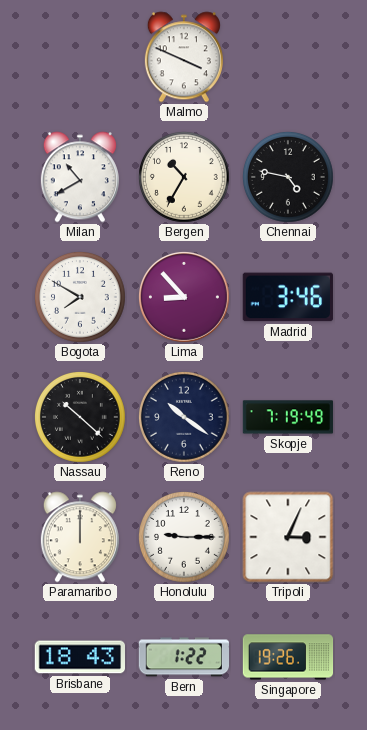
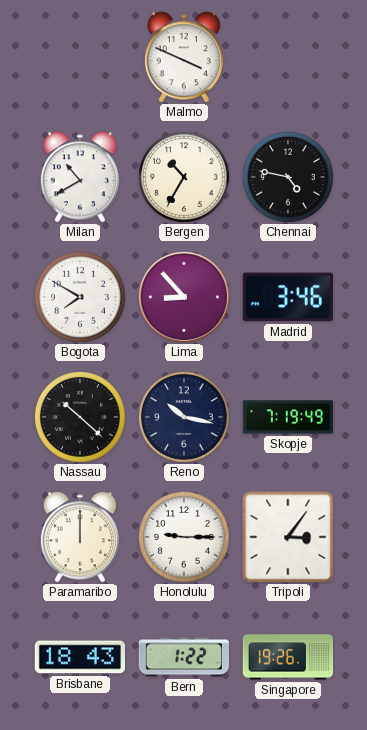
Reno: 10:21 -> 10:17 (185, 418)
Tripoli: 3:04 -> 3:06 (288, 537)
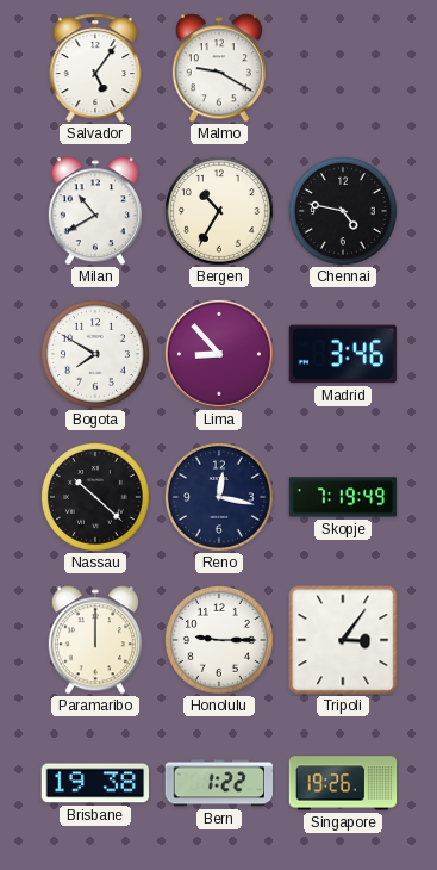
Salvador: none -> 5:06 (95, 68)
Malmo: 3:49 -> 9:20 (219, 68)
Reno: 10:17 -> 12:17 (220, 498)
Brisbane: 18:43 -> 19:38 (94, 783)
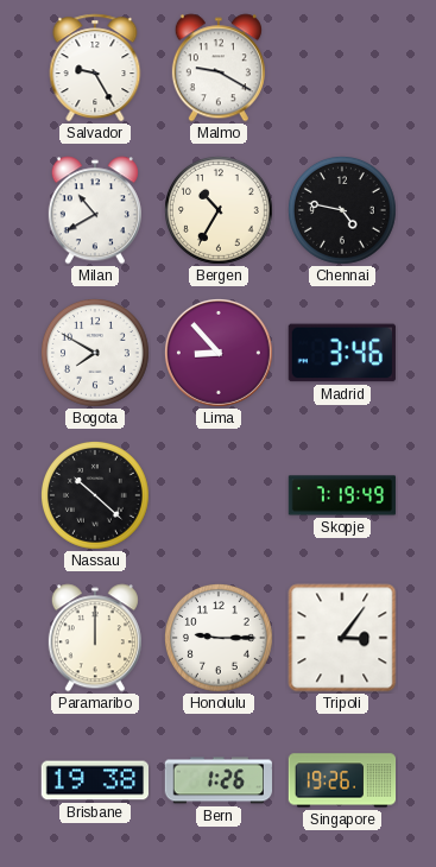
Salvador: 5:06 -> 9:25 (95, 68)
Reno: 12:17 -> none (220, 498)
Bern: 1:22 -> 1:26 (217, 780)
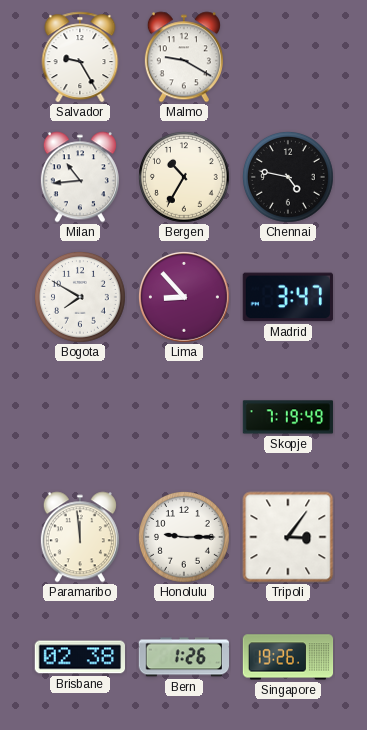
Milan: 10:40 -> 10:44 (80, 177)
Madrid: 3:46 -> 3:47 (288, 297)
Nassau: 10:22 -> none (96, 496)
Paramaribo: 12:00 -> 11:59 (80, 537)
Brisbane: 19:38 -> 02:38 (79, 657)
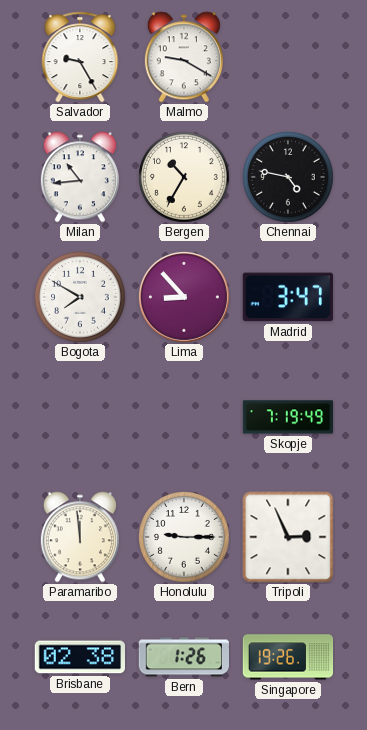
Tripoli: 3:06 -> 2:56 (288, 537)
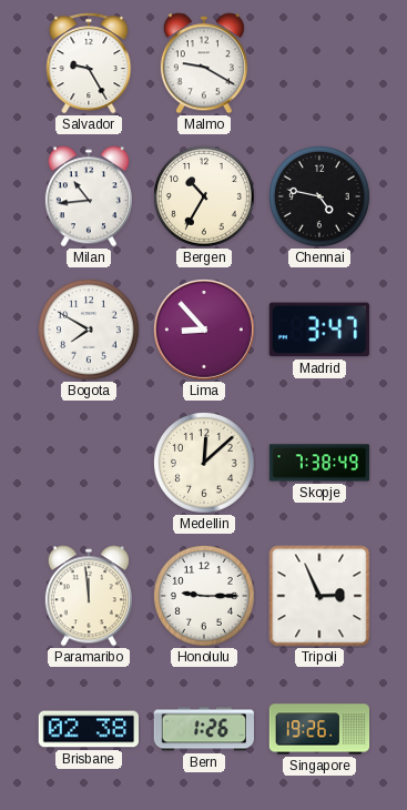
Medellin: none -> 12:08 (205, 464)
Skopje: 7:19 -> 7:38 (319, 463)
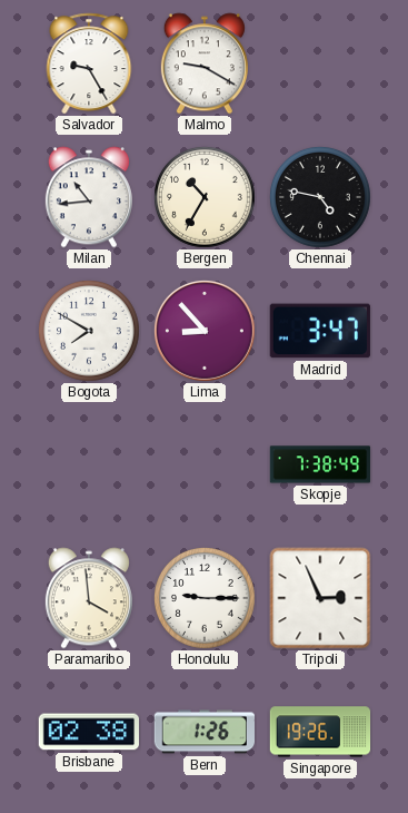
Medellin: 12:08 -> none (205, 464)
Paramaribo: 11:59 -> 3:59 (89, 598)
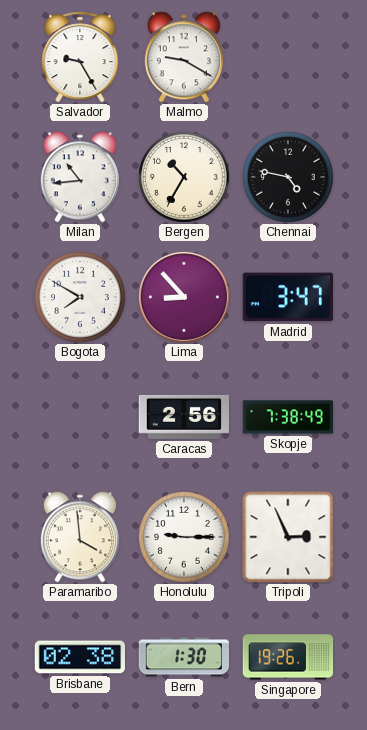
Caracas: none -> 2:56 (183, 417)
Bern: 1:26 -> 1:30 (183, 657)
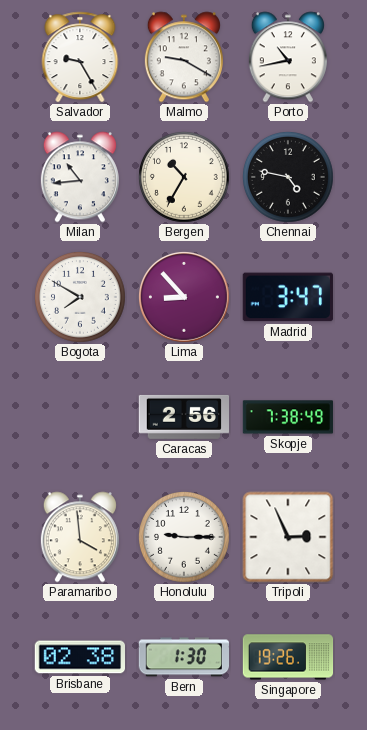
Porto: none -> 10:43 (288, 57)
